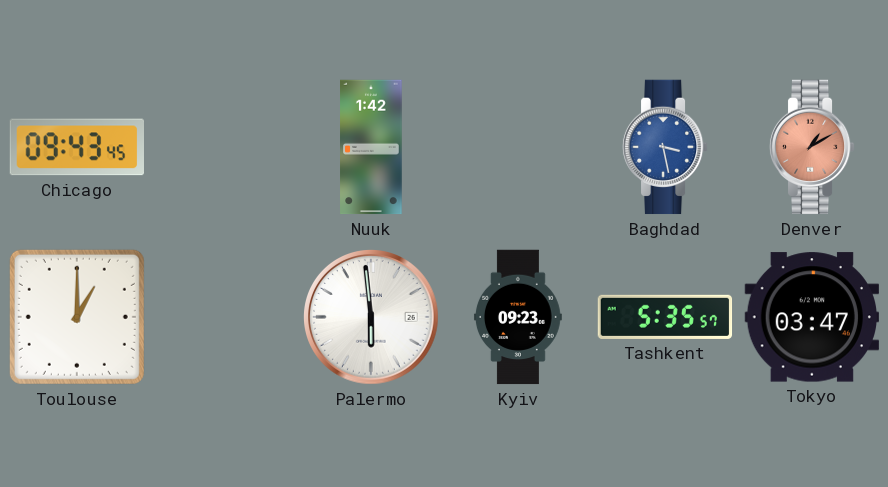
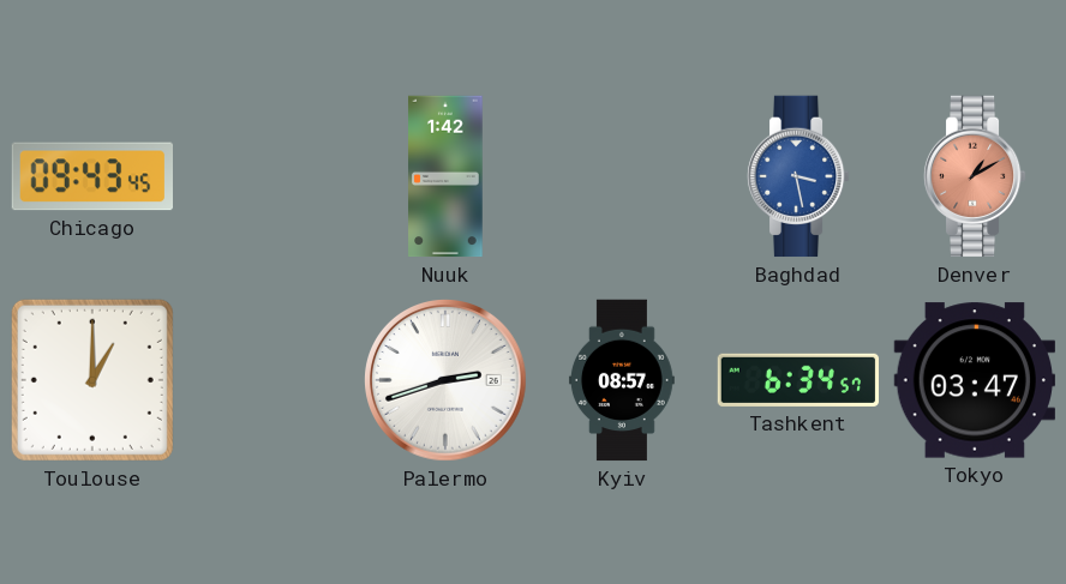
Palermo: 5:59 -> 2:42 (447, 381)
Kyiv: 09:23 -> 08:57 (622, 380)
Tashkent: 5:35 -> 6:34 (798, 380)
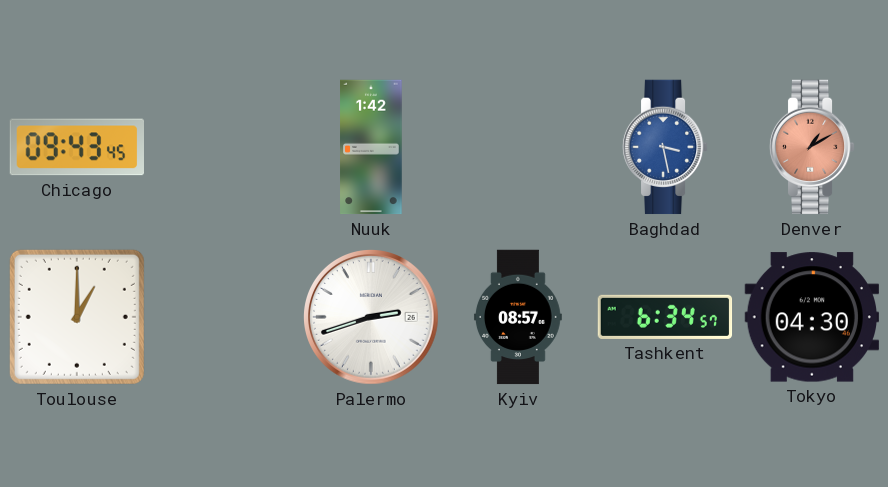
Tokyo: 03:47 -> 04:30 (811, 317)
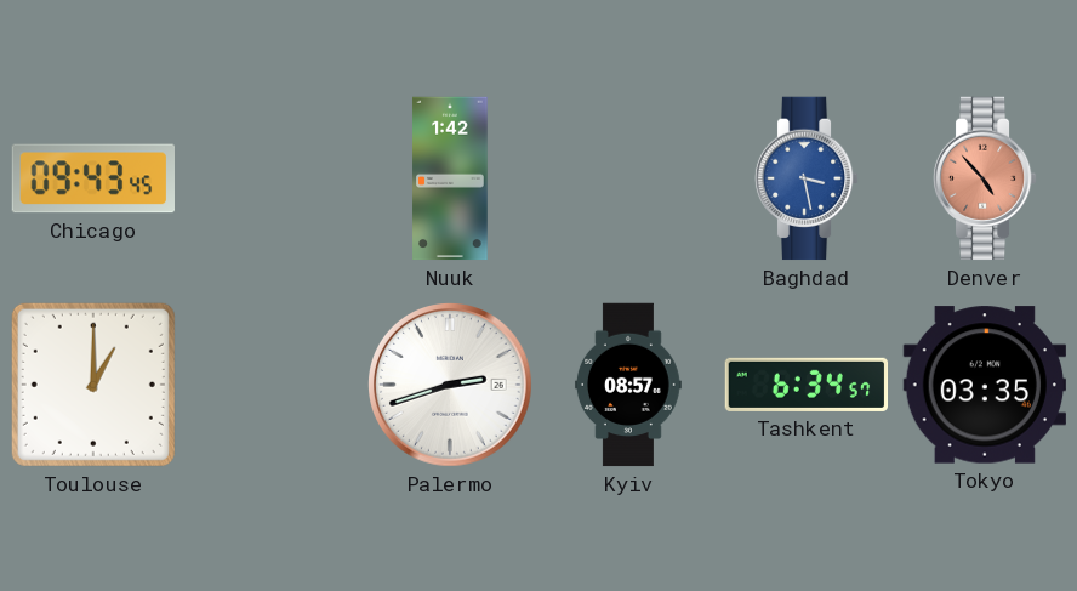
Denver: 1:10 -> 4:53 (985, 178)
Tokyo: 04:30 -> 03:35 (984, 385)
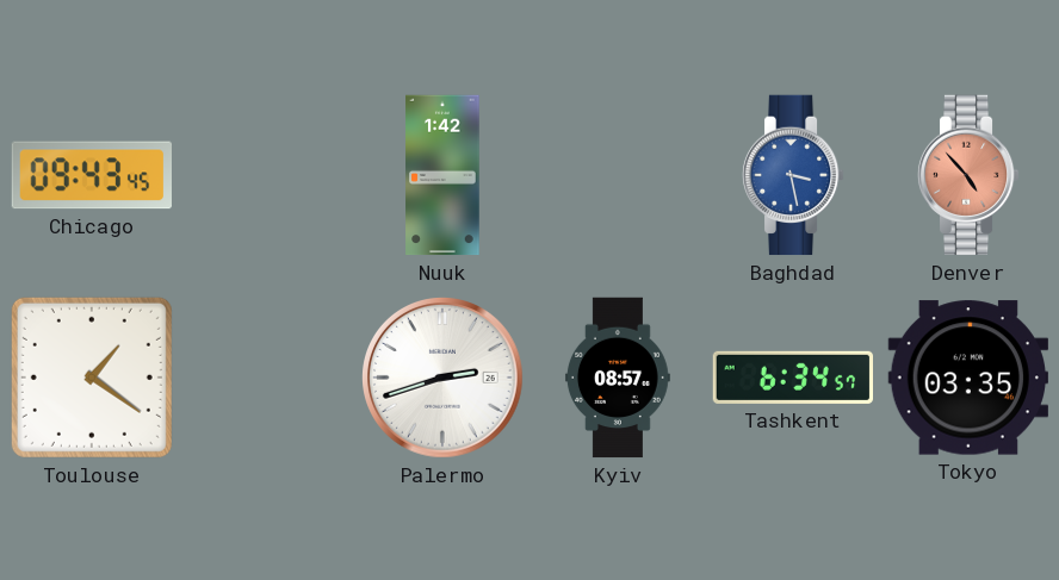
Toulouse: 1:00 -> 1:21 (92, 378)
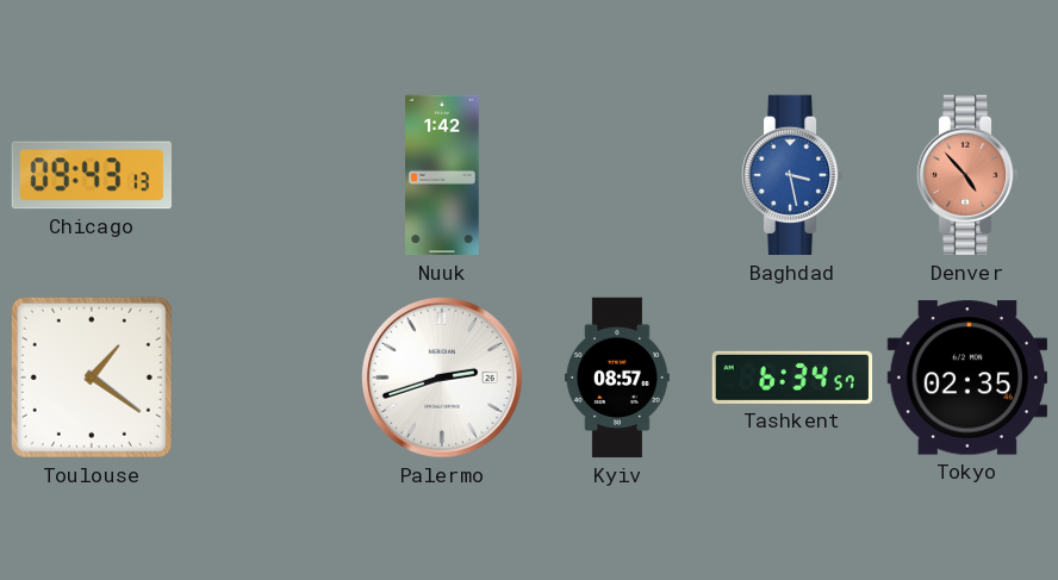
Chicago: 09:43:45 -> 09:43:13 (91, 175)
Tokyo: 03:35 -> 02:35 (966, 378)
